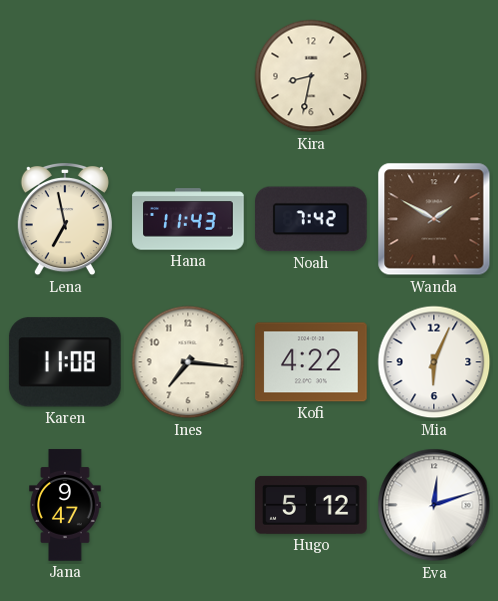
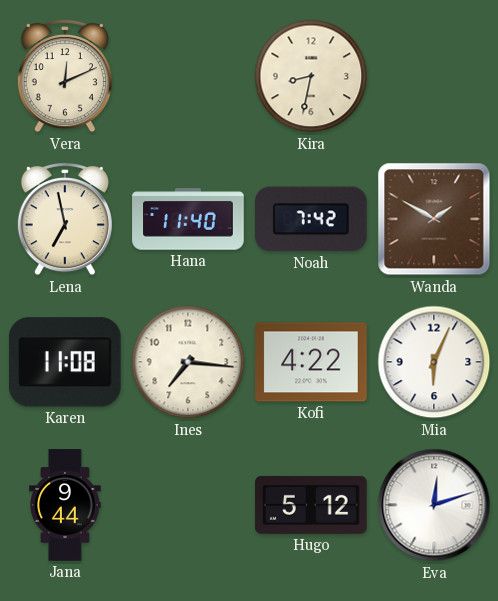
Vera: none -> 12:11 (65, 77)
Hana: 11:43 -> 11:40 (188, 219)
Jana: 9:47 -> 9:44 (65, 505)
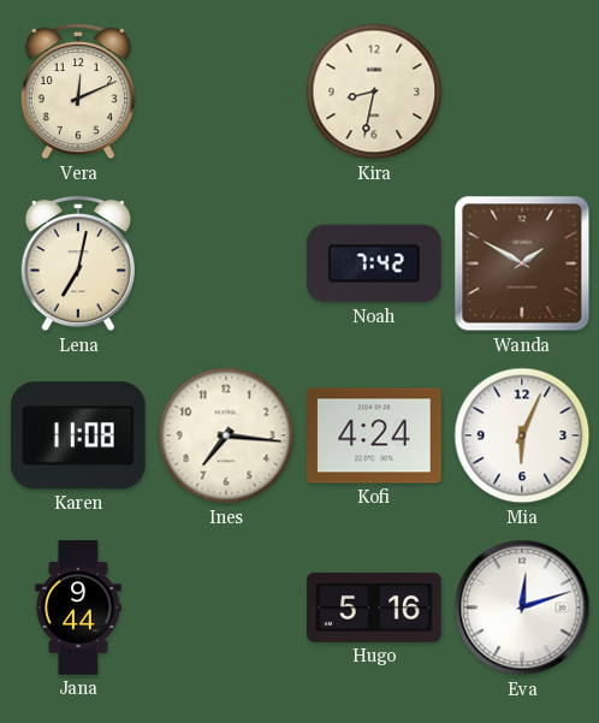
Lena: 6:58 -> 7:02 (78, 265)
Hana: 11:40 -> none (188, 219)
Kofi: 4:22 -> 4:24 (374, 435)
Hugo: 5:12 -> 5:16 (374, 608)
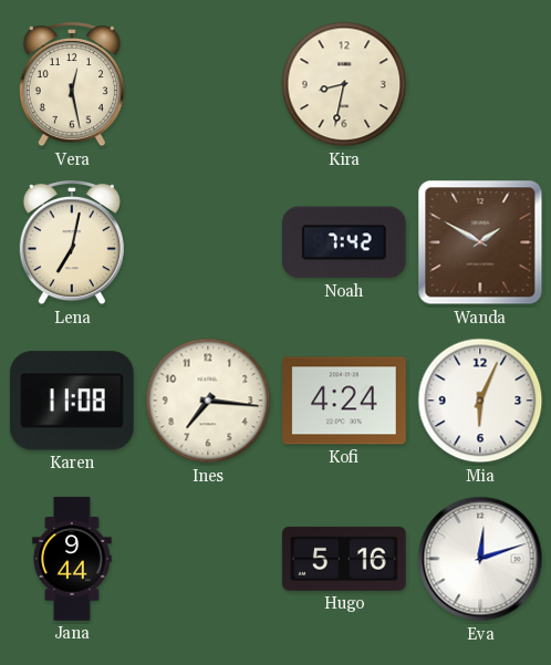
Vera: 12:11 -> 12:28 (72, 85)
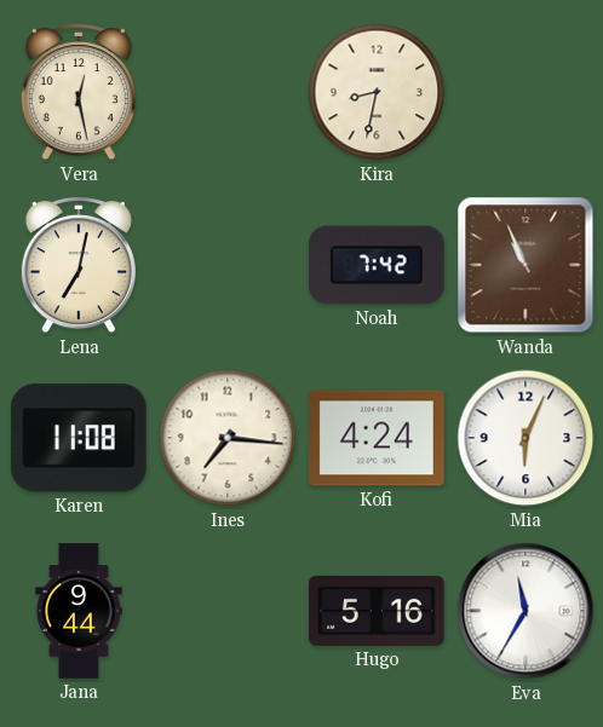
Wanda: 1:50 -> 10:56 (526, 265)
Eva: 12:12 -> 11:35 (526, 611)
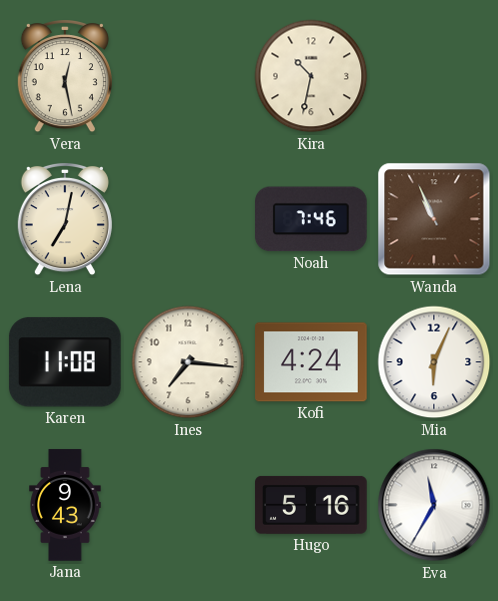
Kira: 8:32 -> 10:32 (311, 76)
Noah: 7:42 -> 7:46 (312, 219)
Jana: 9:44 -> 9:43 (65, 505)
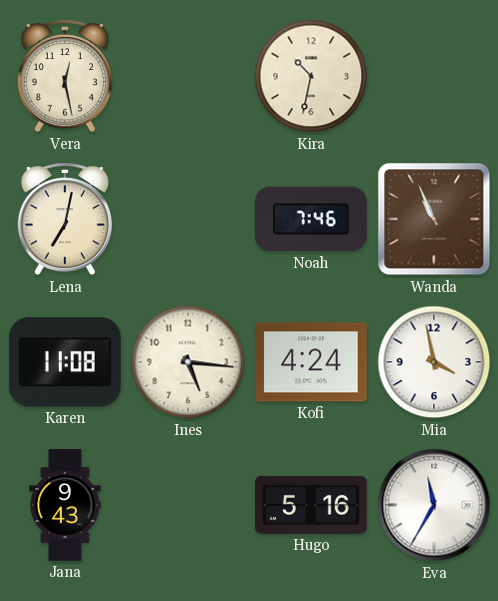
Ines: 7:16 -> 5:16 (188, 362)
Mia: 6:04 -> 3:58 (434, 362)
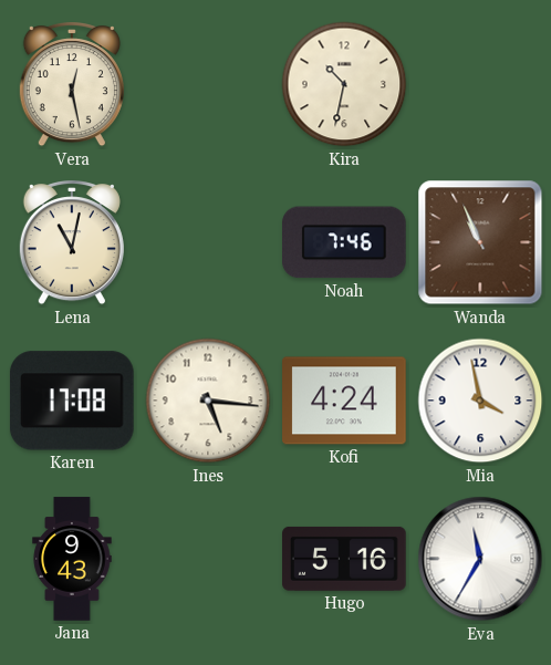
Lena: 7:02 -> 11:02 (72, 243)
Karen: 11:08 -> 17:08 (72, 401)
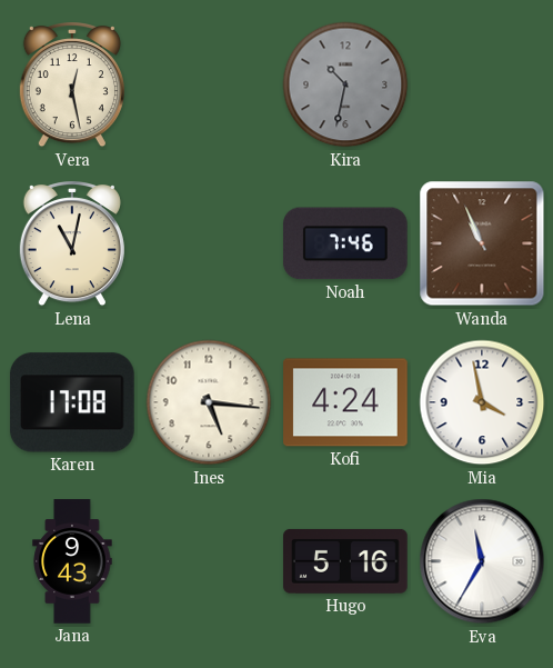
Kira dial: cream -> grey (345, 84)
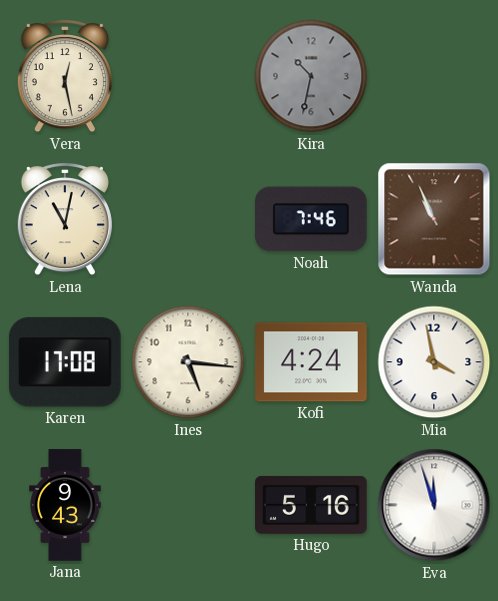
Eva: 11:35 -> 11:57 (434, 505)
